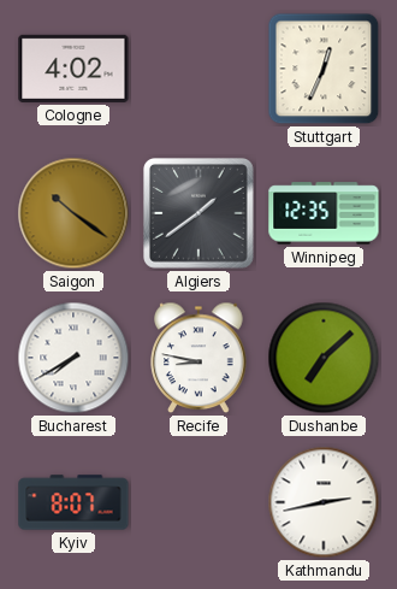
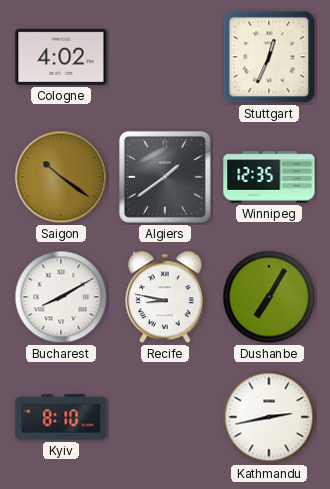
Bucharest: 7:40 -> 8:10 (61, 297)
Dushanbe: 7:08 -> 7:05 (269, 297)
Kyiv: 8:07 -> 8:10 (61, 417)
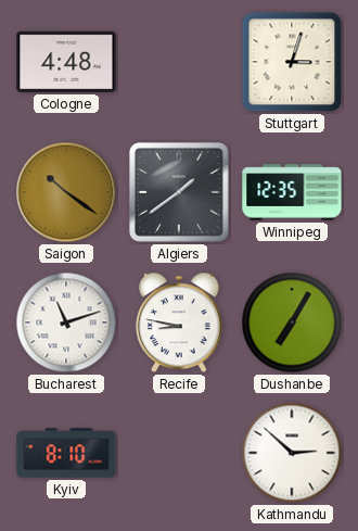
Cologne: 4:02 -> 4:48 (66, 62)
Stuttgart: 12:34 -> 3:03 (292, 62)
Bucharest: 8:10 -> 11:12 (66, 323)
Kathmandu: 2:43 -> 2:52 (292, 453)
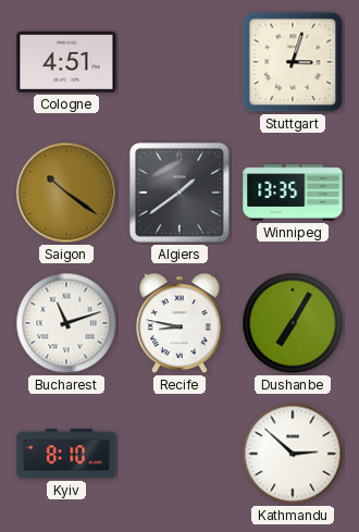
Cologne: 4:48 -> 4:51 (66, 62)
Winnipeg: 12:35 -> 13:35 (293, 193)
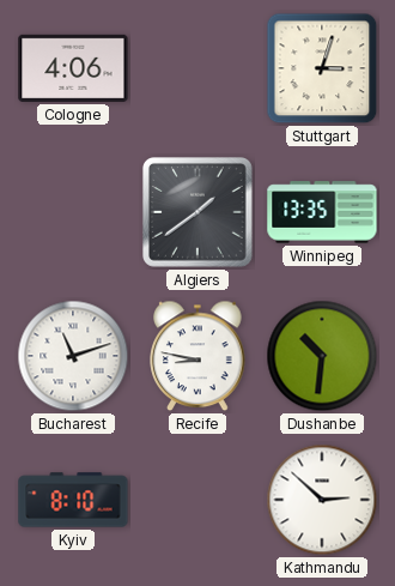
Cologne: 4:51 -> 4:06 (73, 68)
Saigon: 10:21 -> none (66, 193)
Dushanbe: 7:05 -> 10:31 (322, 356)
